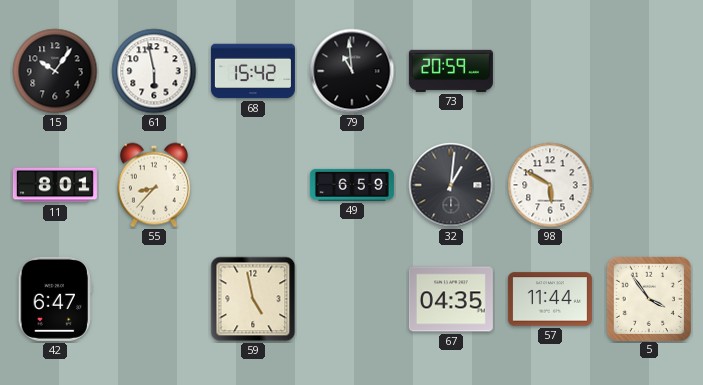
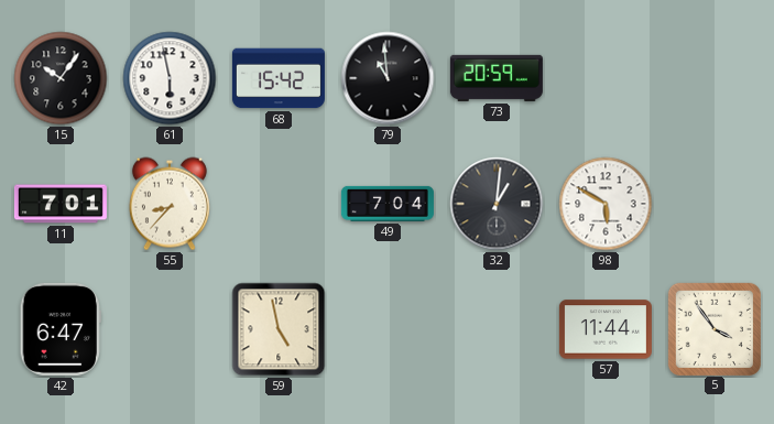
11: 8:01 -> 7:01 (61, 204)
49: 6:59 -> 7:04 (388, 204)
67: 04:35 -> none (451, 299)
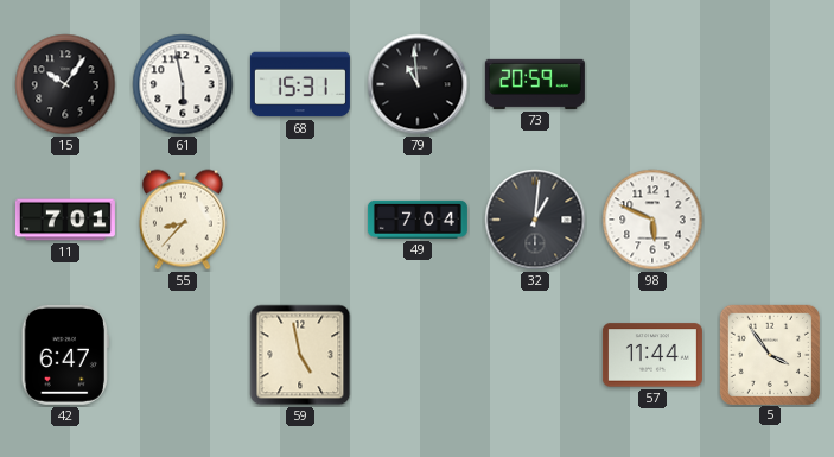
68: 15:42 -> 15:31 (300, 84)
98: 5:50 -> 5:49 (652, 220)
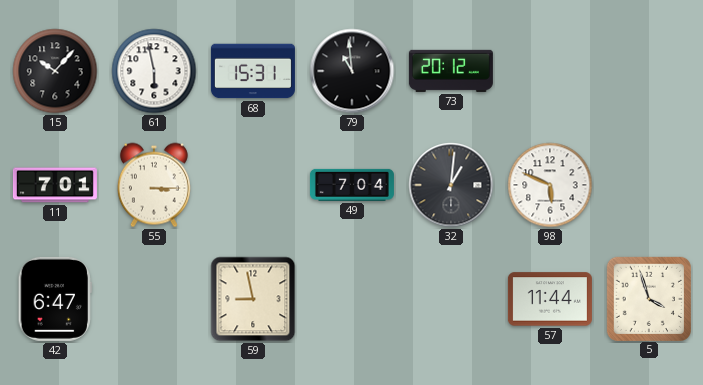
15: 10:06 -> 10:07 (55, 71)
73: 20:59 -> 20:12 (451, 71)
55: 8:37 -> 3:15 (154, 185)
59: 4:58 -> 8:58 (253, 299)
5: 3:54 -> 3:57 (648, 298)
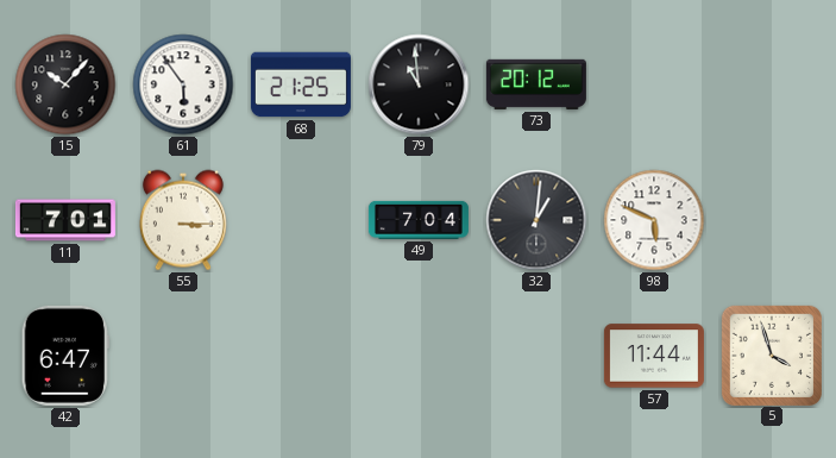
61: 5:58 -> 5:54 (183, 84)
68: 15:31 -> 21:25 (301, 84)
59: 8:58 -> none (253, 299)
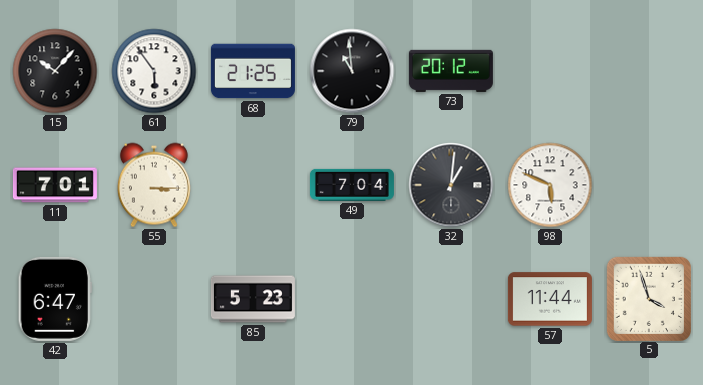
85: none -> 5:23 (253, 299)
